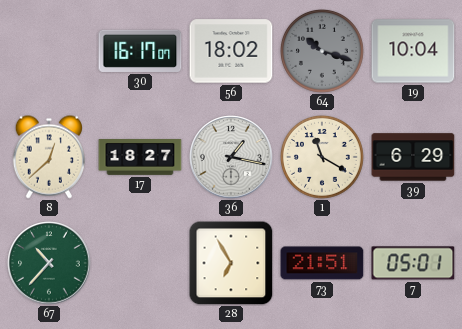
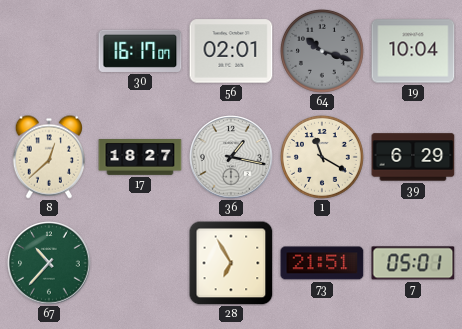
56: 18:02 -> 02:01 (231, 51)
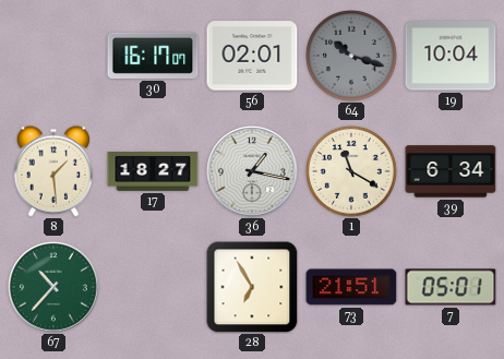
8: 12:38 -> 1:29 (52, 171)
39: 6:29 -> 6:34 (451, 171)
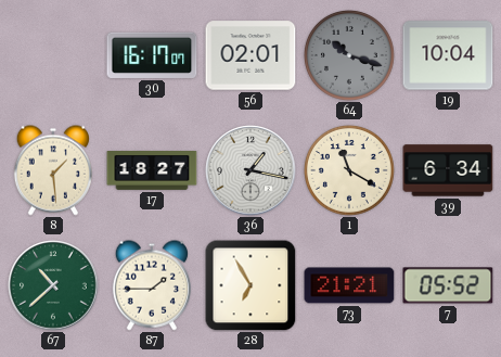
67: 10:37 -> 10:38 (53, 285)
87: none -> 1:45 (151, 285)
73: 21:51 -> 21:21 (349, 285)
7: 05:01 -> 05:52 (448, 285)
